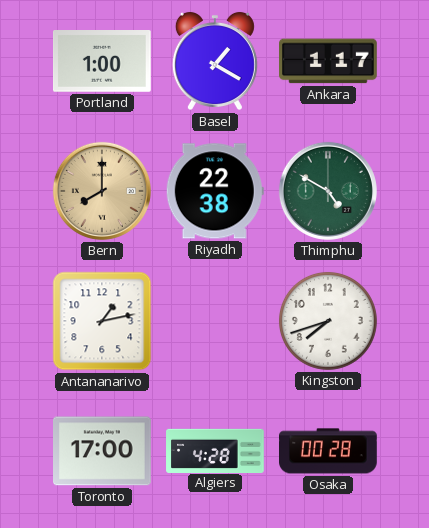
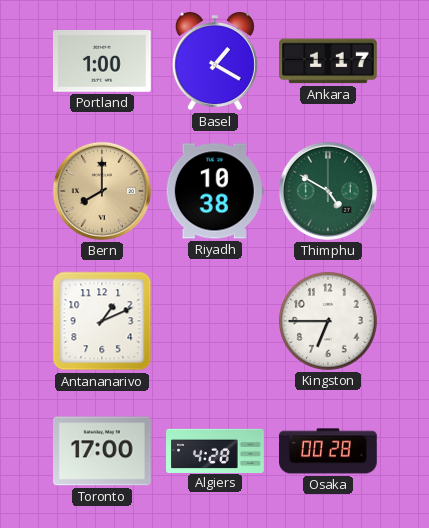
Riyadh: 22:38 -> 10:38 (215, 191)
Antananarivo: 1:13 -> 1:11 (102, 321)
Kingston: 7:42 -> 6:45 (328, 321)
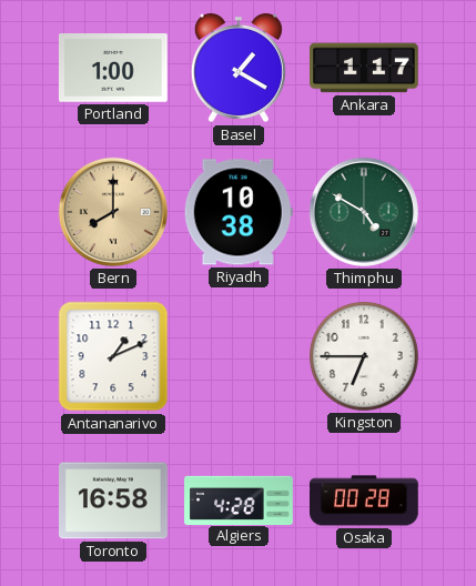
Toronto: 17:00 -> 16:58 (114, 501)
